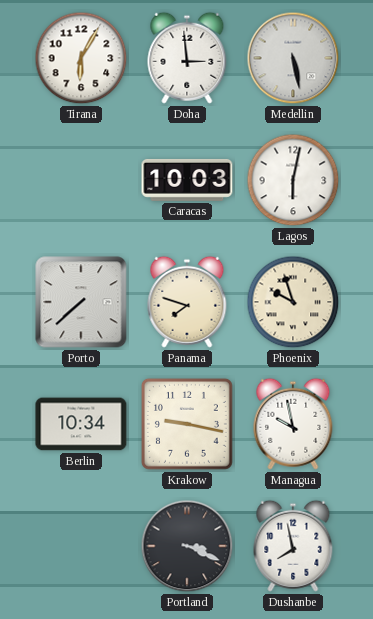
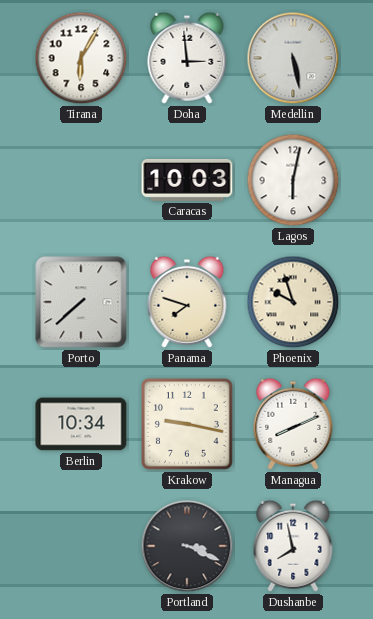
Managua: 9:58 -> 8:11 (293, 424)
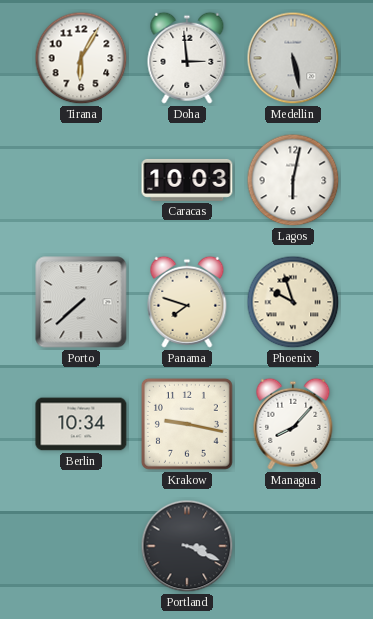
Managua: 8:11 -> 8:07 (293, 424)
Dushanbe: 7:58 -> none (293, 546)
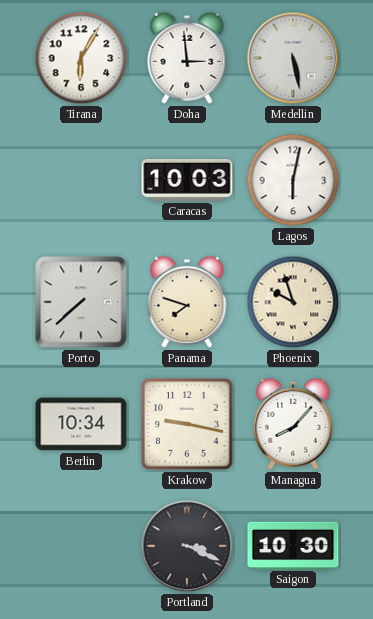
Saigon: none -> 10:30 (293, 545)
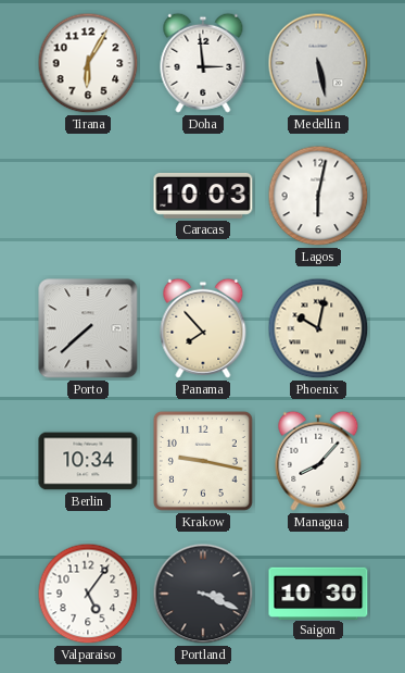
Panama: 7:48 -> 7:53 (203, 328)
Phoenix: 9:57 -> 10:02 (318, 328)
Valparaiso: none -> 5:06 (88, 594)
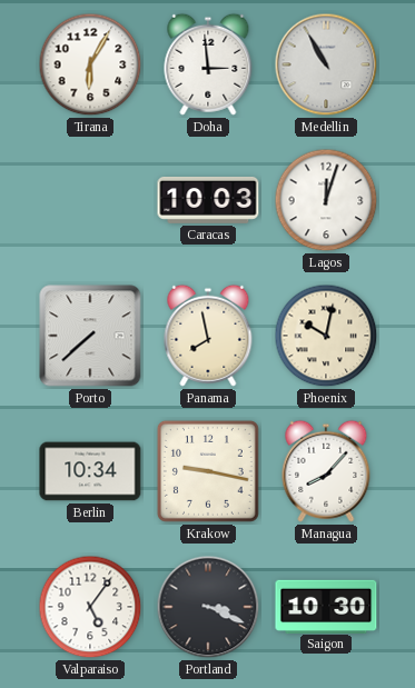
Medellin: 5:28 -> 10:55 (326, 64)
Lagos: 6:02 -> 12:03 (326, 200)
Panama: 7:53 -> 7:58 (208, 336)
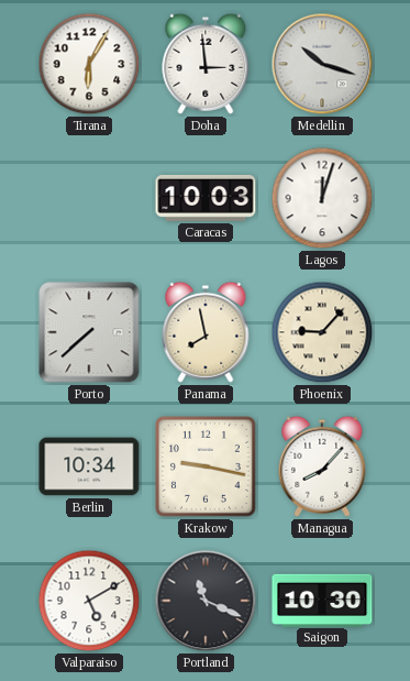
Medellin: 10:55 -> 10:18 (322, 64)
Phoenix: 10:02 -> 9:07 (322, 332)
Valparaiso: 5:06 -> 5:10 (89, 601)
Portland: 3:19 -> 11:19 (206, 601)
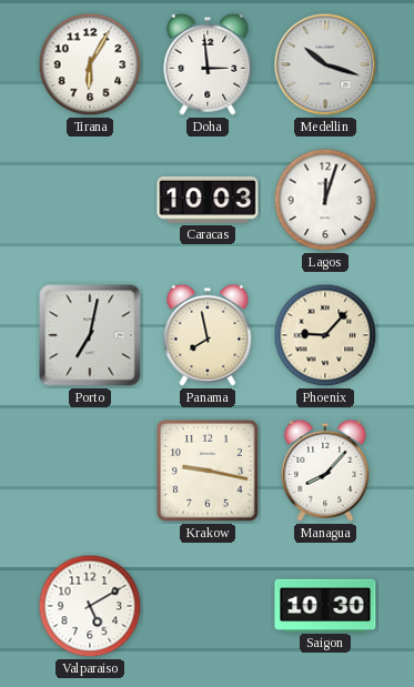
Porto: 7:38 -> 7:02 (90, 335)
Berlin: 10:34 -> none (89, 466)
Portland: 11:19 -> none (206, 601)
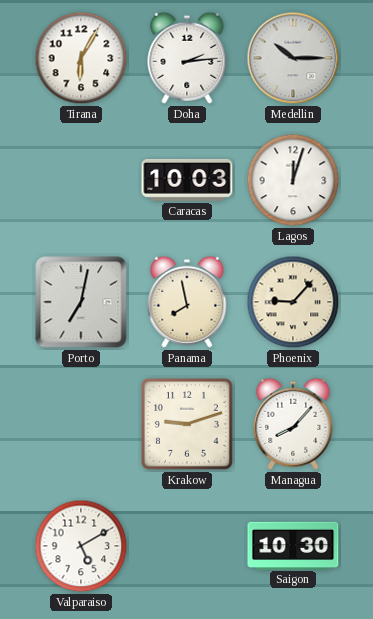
Doha: 2:59 -> 2:14 (187, 58)
Medellin: 10:18 -> 10:15 (293, 58)
Krakow: 9:17 -> 9:12 (187, 424)
